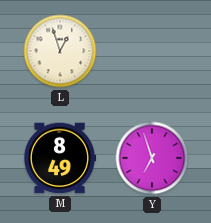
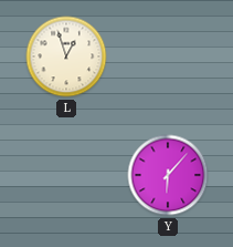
M: 8:49 -> none (60, 158)
Y: 6:57 -> 6:07 (168, 175)
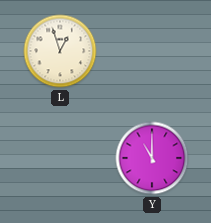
Y: 6:07 -> 11:00 (152, 158)
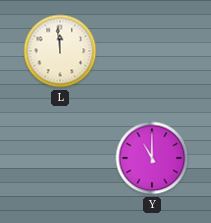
L: 12:57 -> 11:59 (60, 51)
